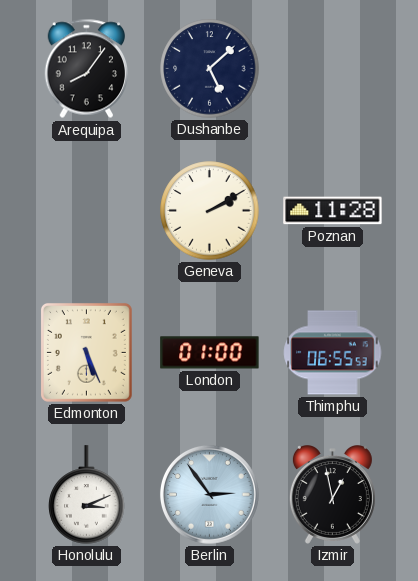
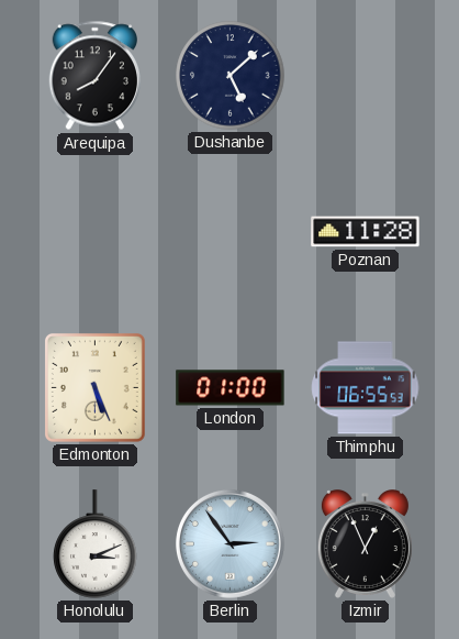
Geneva: 2:10 -> none (210, 211)
Izmir: 12:58 -> 12:56 (365, 544)
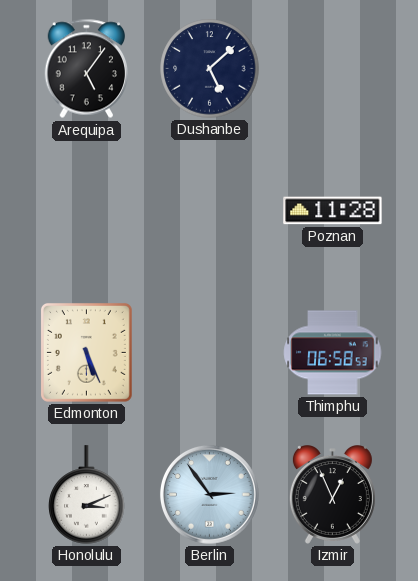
Arequipa: 8:06 -> 5:06 (87, 69)
London: 01:00 -> none (231, 388)
Thimphu: 06:55 -> 06:58 (333, 353)
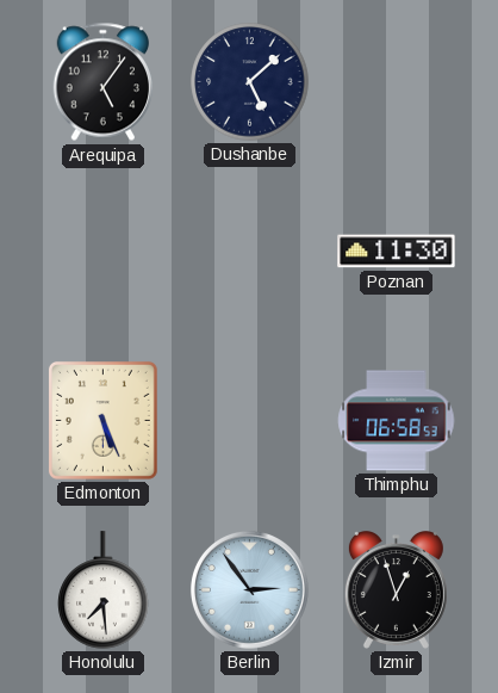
Poznan: 11:28 -> 11:30 (397, 252)
Honolulu: 3:11 -> 7:29 (104, 590)
Izmir: 12:56 -> 12:57 (396, 590)
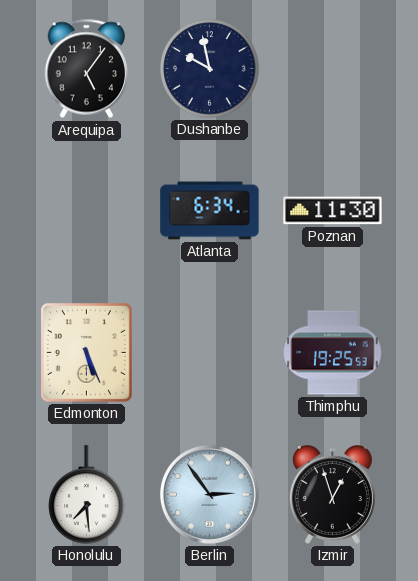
Dushanbe: 5:08 -> 9:58 (210, 69)
Atlanta: none -> 6:34 (210, 211)
Thimphu: 06:58 -> 19:25 (333, 353)
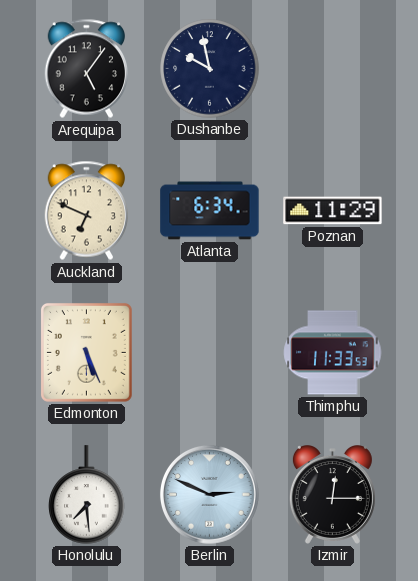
Auckland: none -> 6:49 (87, 211)
Poznan: 11:30 -> 11:29 (333, 211)
Thimphu: 19:25 -> 11:33 (333, 353)
Berlin: 2:54 -> 2:49 (210, 495)
Izmir: 12:57 -> 12:15 (332, 495)
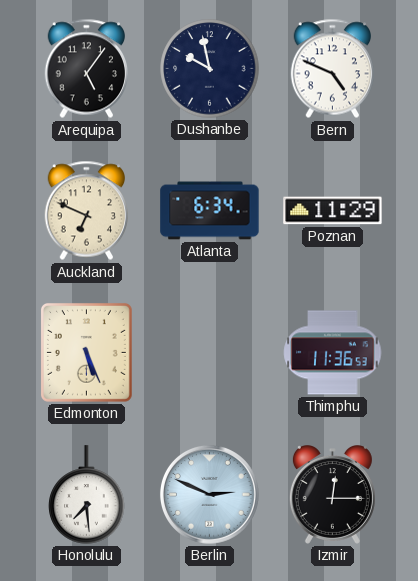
Bern: none -> 4:49 (333, 69)
Thimphu: 11:33 -> 11:36 (333, 353)
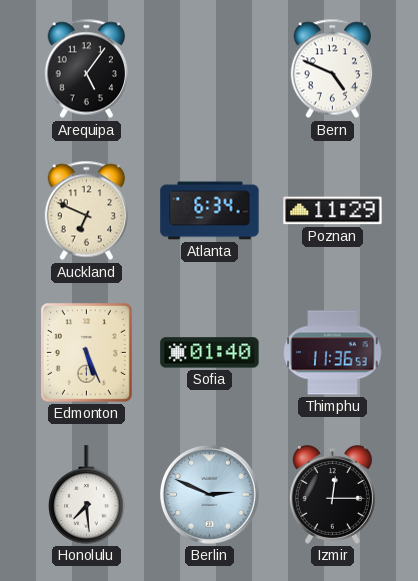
Dushanbe: 9:58 -> none (210, 69)
Sofia: none -> 01:40 (210, 353)
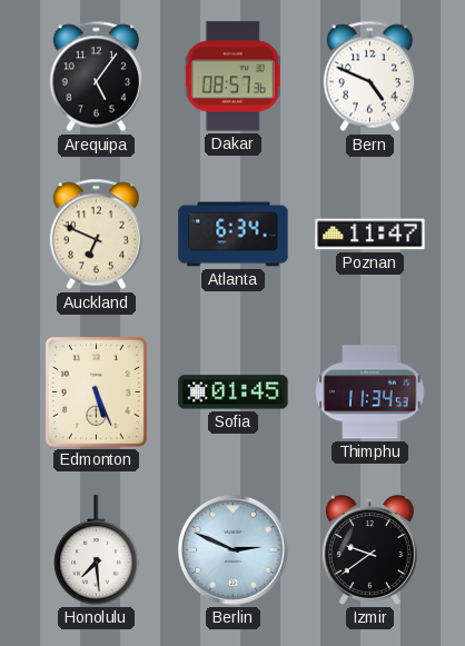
Dakar: none -> 08:57 (233, 77)
Poznan: 11:29 -> 11:47 (370, 235)
Sofia: 01:40 -> 01:45 (234, 392)
Thimphu: 11:36 -> 11:34 (370, 392)
Izmir: 12:15 -> 9:39 (369, 550)
